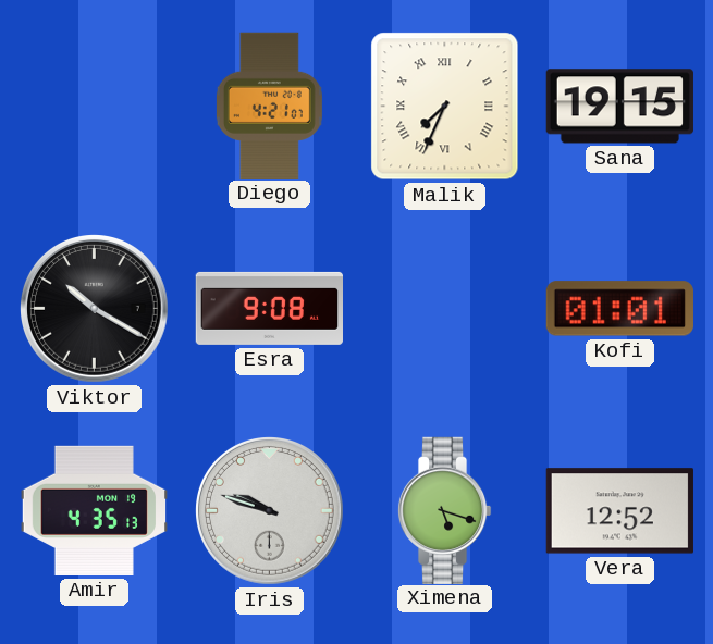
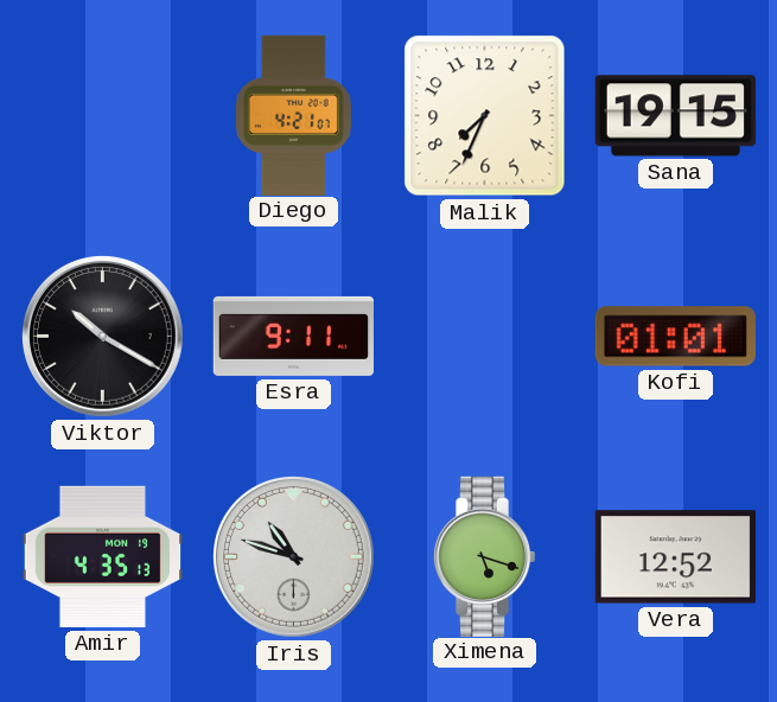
Malik numerals: Roman -> Arabic (485, 116)
Esra: 9:08 -> 9:11 (293, 336)
Iris: 9:48 -> 10:48 (294, 557)
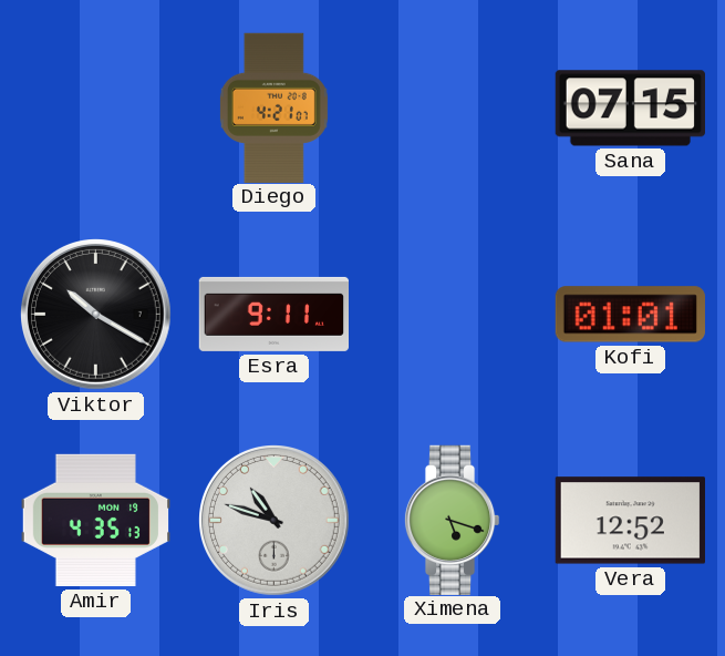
Malik: 7:34 -> none (485, 116)
Sana: 19:15 -> 07:15 (630, 109)
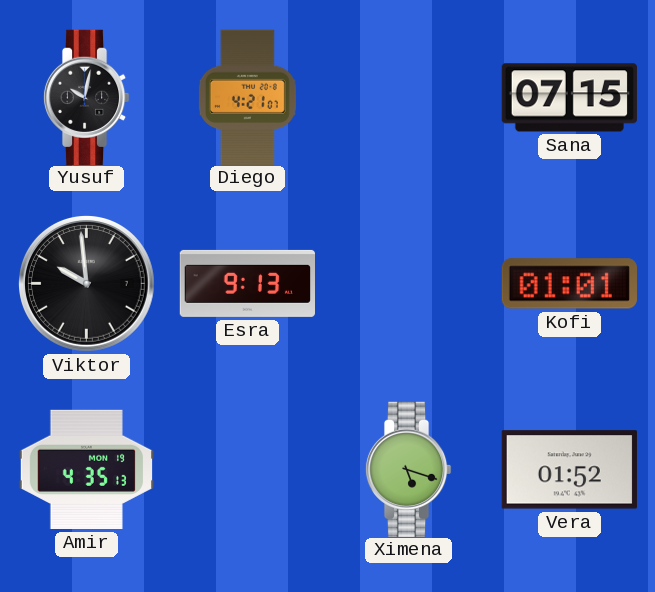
Yusuf: none -> 10:02 (86, 97)
Viktor: 10:20 -> 9:59 (87, 284)
Esra: 9:11 -> 9:13 (247, 283)
Iris: 10:48 -> none (275, 521)
Vera: 12:52 -> 01:52 (569, 470)
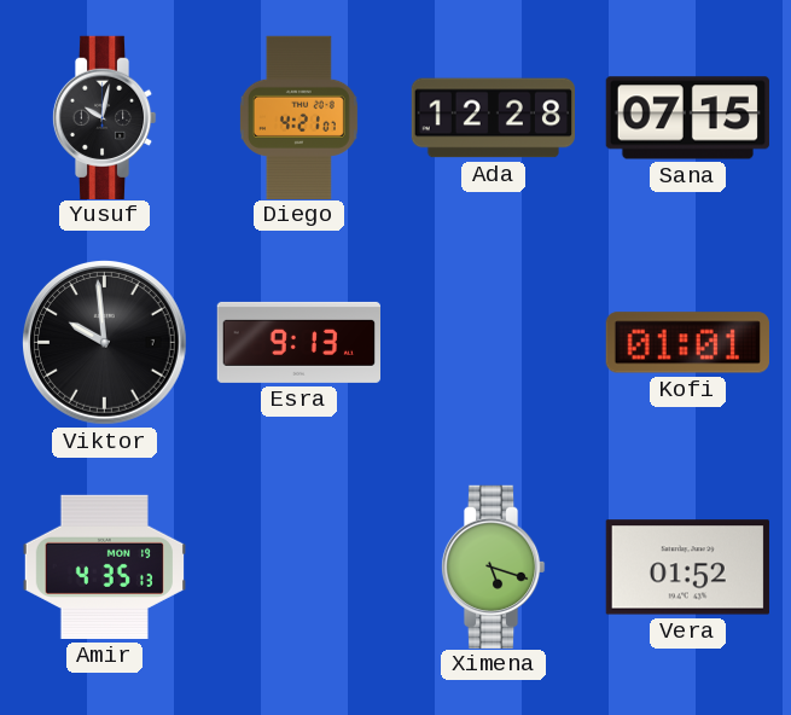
Ada: none -> 12:28 (493, 118)
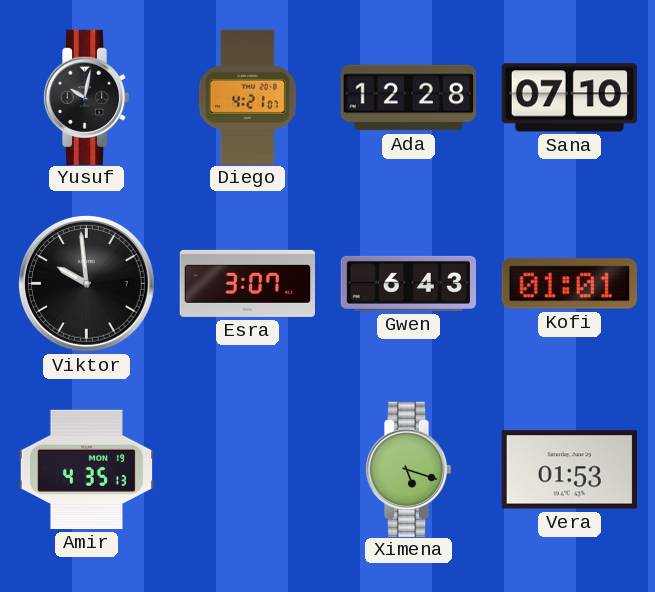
Sana: 07:15 -> 07:10 (569, 98)
Esra: 9:13 -> 3:07 (247, 283)
Gwen: none -> 6:43 (408, 283)
Vera: 01:52 -> 01:53 (569, 470)
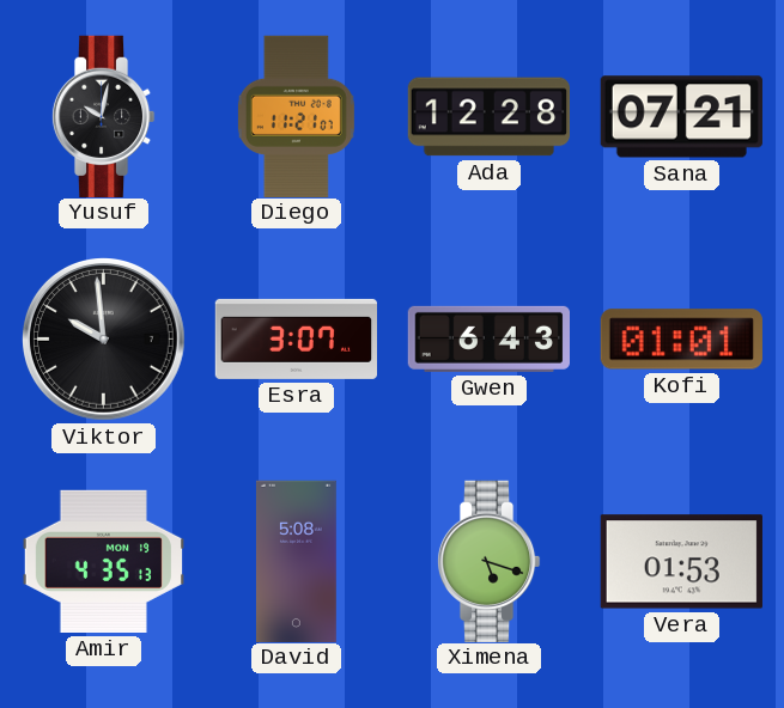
Diego: 4:21 -> 11:21 (296, 116)
Sana: 07:10 -> 07:21 (681, 117)
David: none -> 5:08 (296, 561)
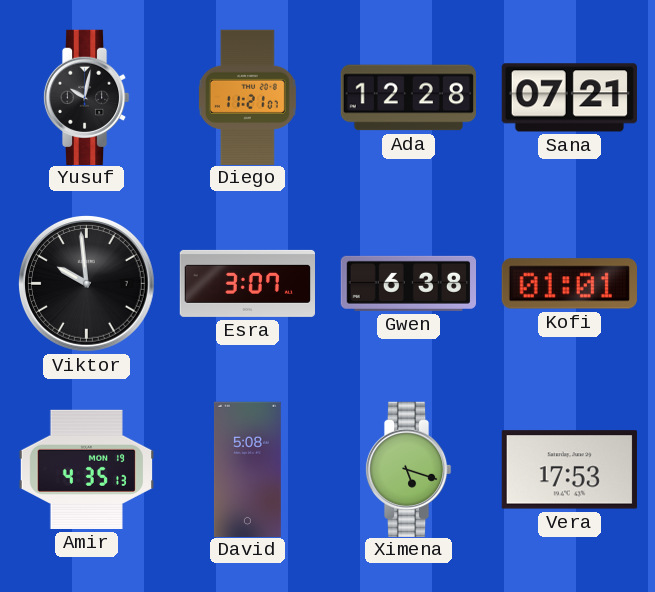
Gwen: 6:43 -> 6:38 (408, 283)
Vera: 01:53 -> 17:53 (569, 470)
